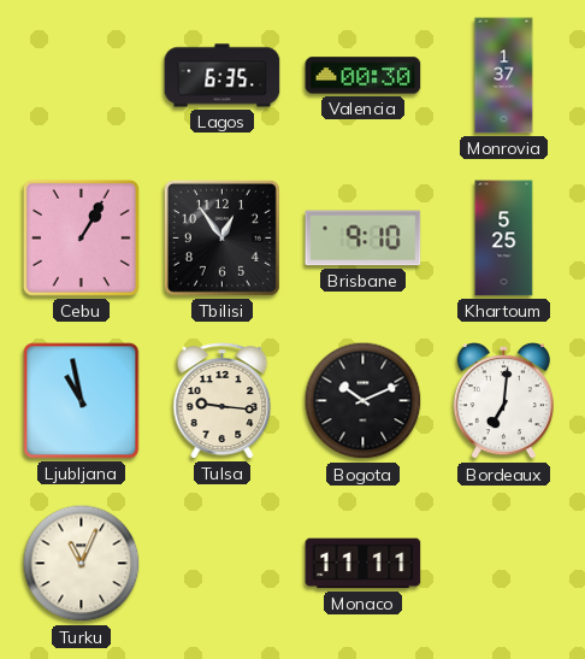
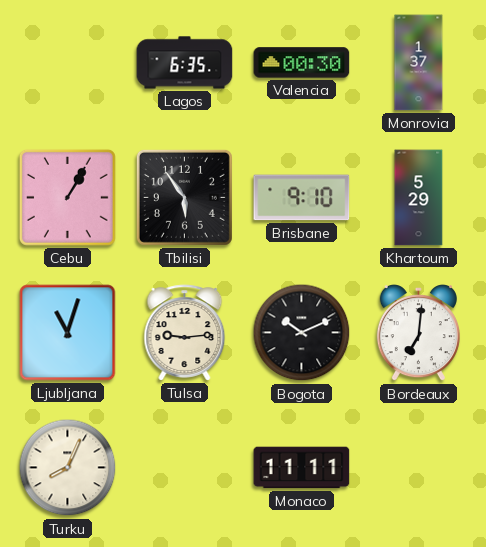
Tbilisi: 12:54 -> 5:54 (184, 197)
Khartoum: 5:25 -> 5:29 (419, 198)
Ljubljana: 10:58 -> 11:03 (68, 333)
Tulsa: 9:16 -> 9:14 (185, 333)
Turku: 11:04 -> 8:04 (68, 468)
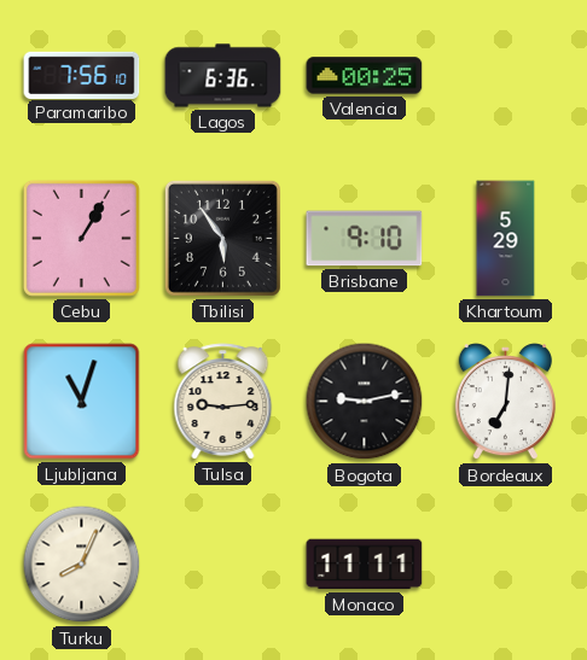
Paramaribo: none -> 7:56 (82, 75)
Lagos: 6:35 -> 6:36 (223, 76)
Valencia: 00:30 -> 00:25 (365, 76)
Monrovia: 1:37 -> none (419, 63)
Bogota: 10:11 -> 9:13 (365, 402)
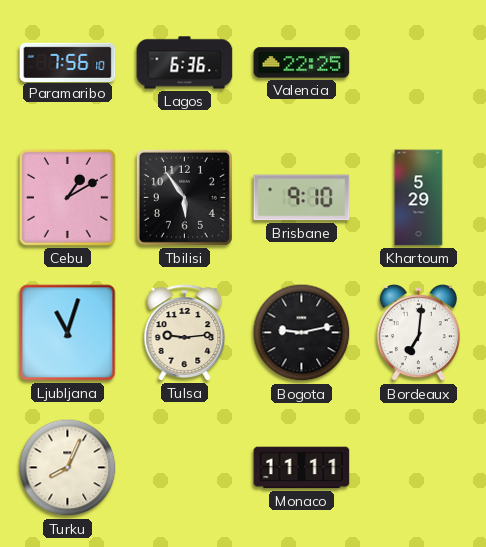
Valencia: 00:25 -> 22:25 (302, 63)
Cebu: 1:05 -> 1:10 (67, 197)
